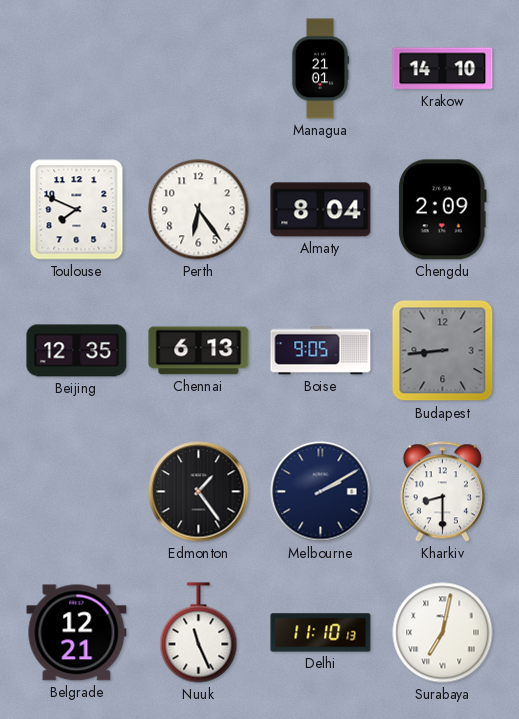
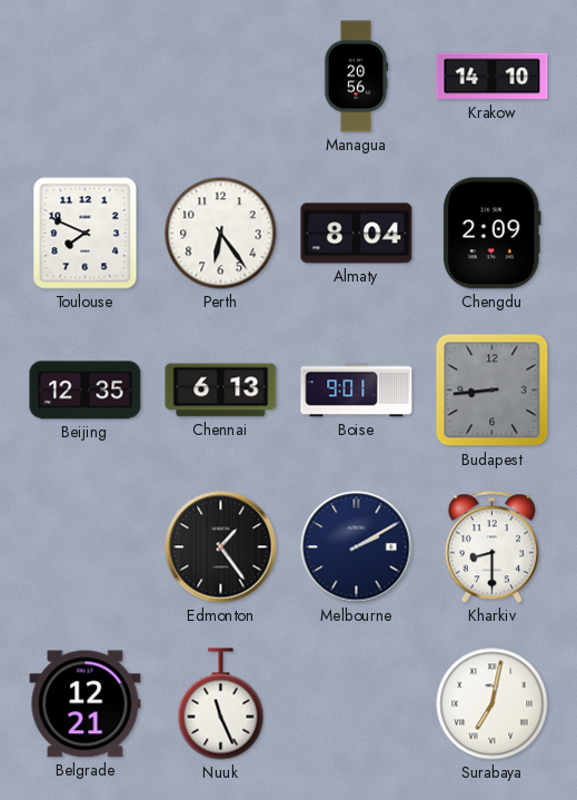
Managua: 21:01 -> 20:56 (356, 77)
Boise: 9:05 -> 9:01 (357, 391)
Delhi: 11:10 -> none (321, 633)
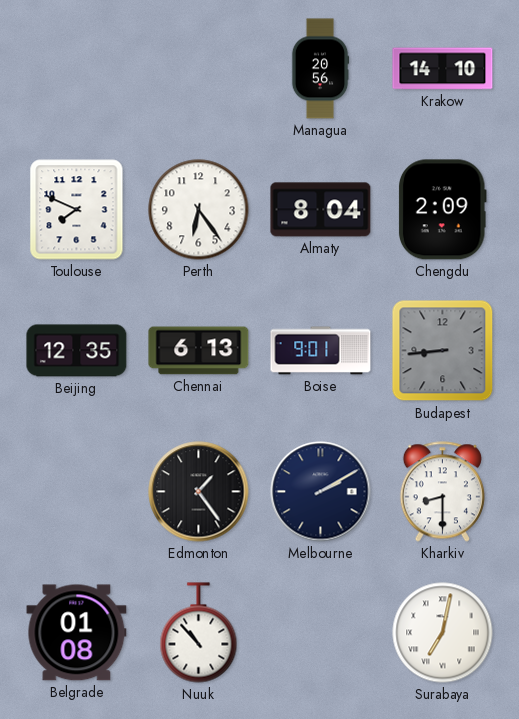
Belgrade: 12:21 -> 01:08 (77, 633)
Nuuk: 11:26 -> 10:53 (199, 633)
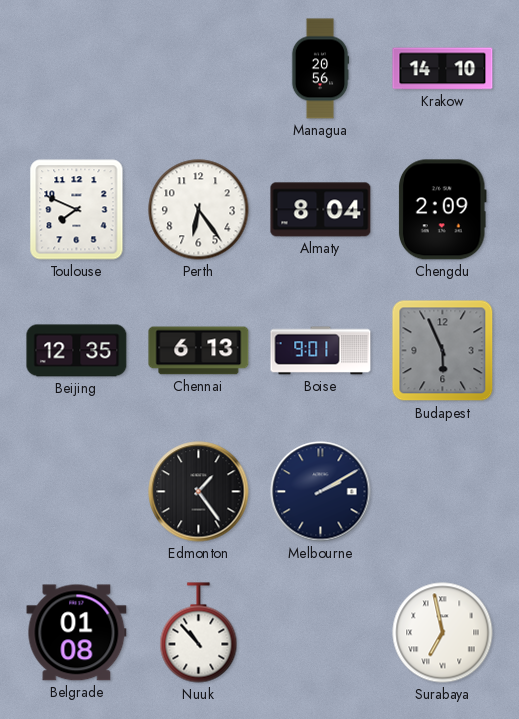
Budapest: 8:44 -> 5:56 (443, 351)
Kharkiv: 8:30 -> none (442, 492)
Surabaya: 7:02 -> 6:58 (443, 633)
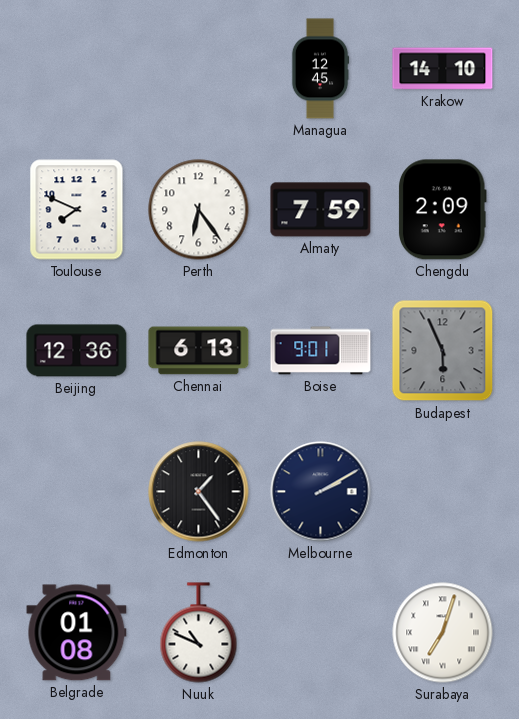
Managua: 20:56 -> 12:45 (320, 69)
Almaty: 8:04 -> 7:59 (321, 210)
Beijing: 12:35 -> 12:36 (77, 351)
Nuuk: 10:53 -> 10:49 (199, 633)
Surabaya: 6:58 -> 7:03 (443, 633)
